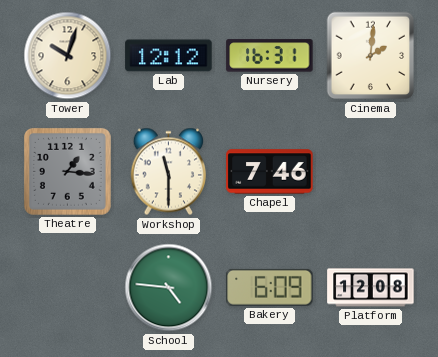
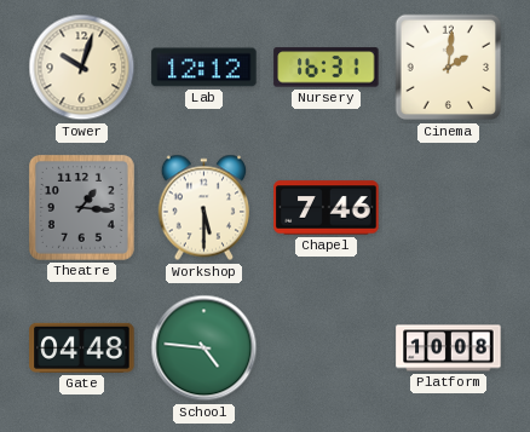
Workshop: 11:30 -> 5:30 (203, 208)
Gate: none -> 04:48 (82, 347)
Bakery: 6:09 -> none (270, 287)
Platform: 12:08 -> 10:08 (449, 349)
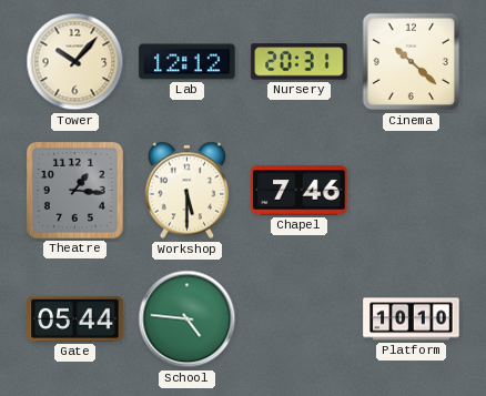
Tower: 10:03 -> 10:07 (75, 62)
Nursery: 16:31 -> 20:31 (300, 62)
Cinema: 2:01 -> 10:22 (412, 62)
Gate: 04:48 -> 05:44 (75, 318)
Platform: 10:08 -> 10:10 (412, 319)
